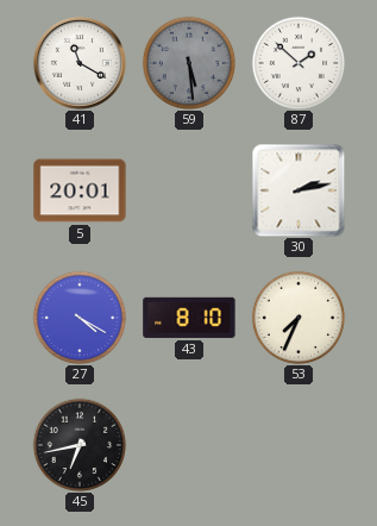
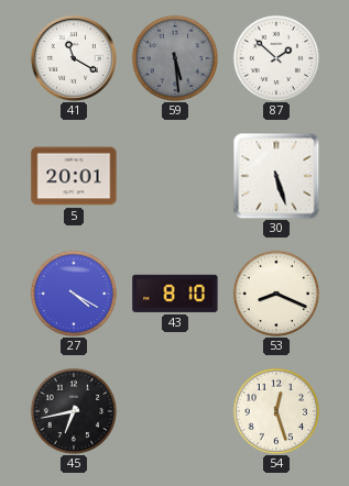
30: 2:13 -> 5:27 (276, 176)
53: 7:34 -> 8:19 (276, 294)
54: none -> 12:27 (276, 411)
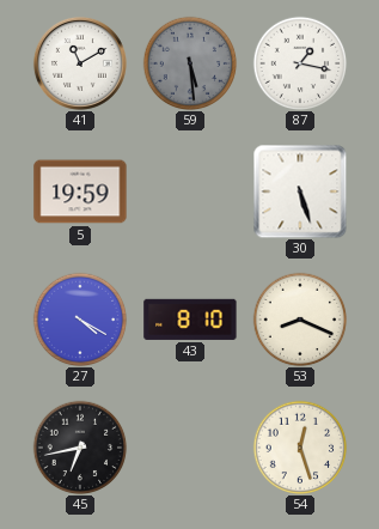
41: 11:20 -> 11:10 (80, 63)
87: 1:52 -> 1:17 (300, 63)
5: 20:01 -> 19:59 (80, 191)
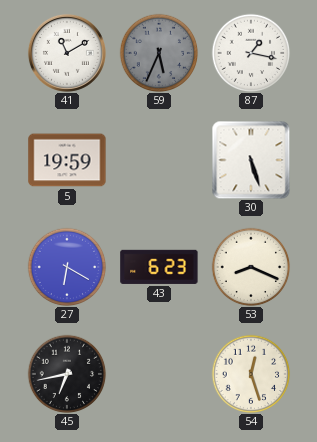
59: 5:29 -> 5:34 (159, 53)
27: 4:20 -> 6:20 (67, 267)
43: 8:10 -> 6:23 (159, 267)
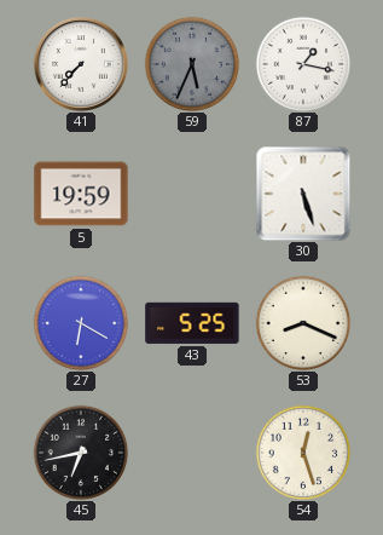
41: 11:10 -> 7:37 (81, 64)
43: 6:23 -> 5:25 (192, 323)
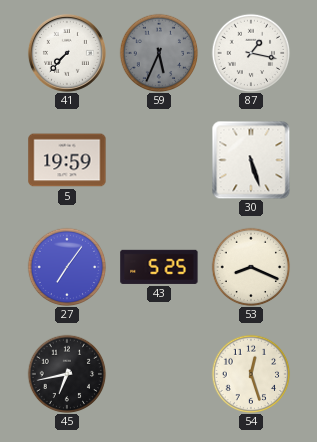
27: 6:20 -> 7:06 (67, 267)
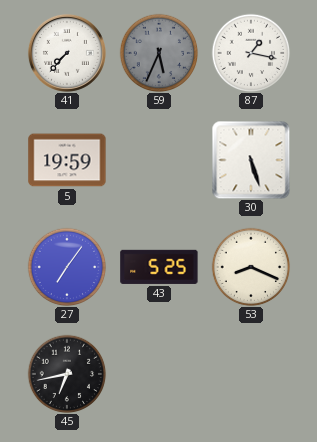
54: 12:27 -> none (251, 374)
